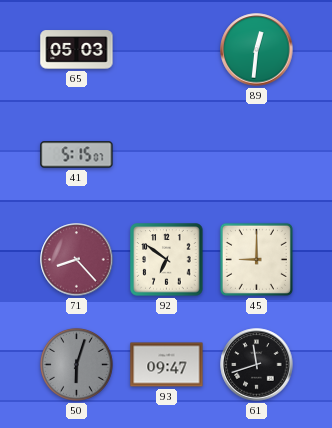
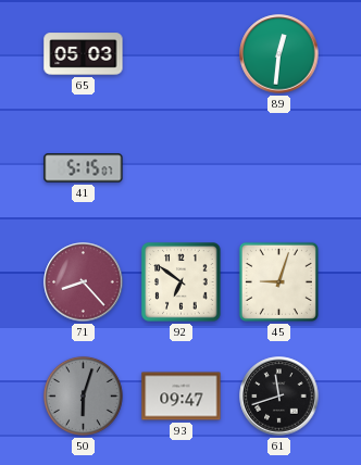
45: 9:00 -> 9:03 (278, 281)
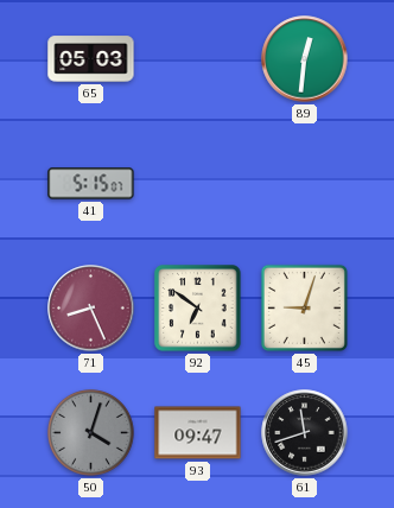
71: 8:23 -> 8:26 (91, 309)
50: 6:03 -> 4:03 (90, 432)
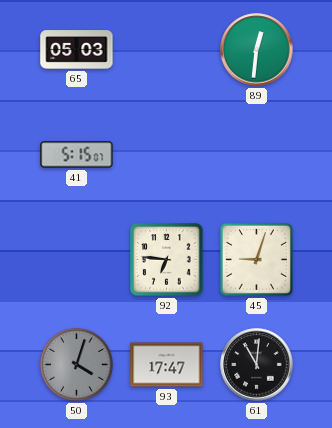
71: 8:26 -> none (91, 309)
92: 6:51 -> 6:46 (167, 260)
93: 09:47 -> 17:47 (167, 365)
61: 11:42 -> 11:01 (257, 365)
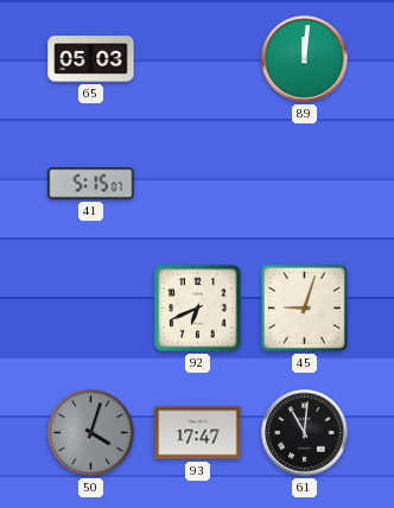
89: 12:31 -> 12:01 (305, 59)
92: 6:46 -> 6:41 (198, 309)
